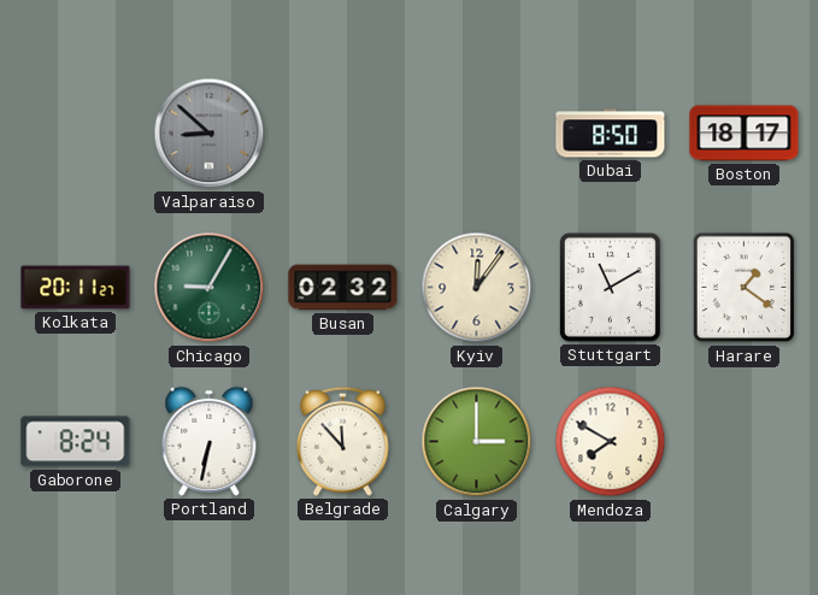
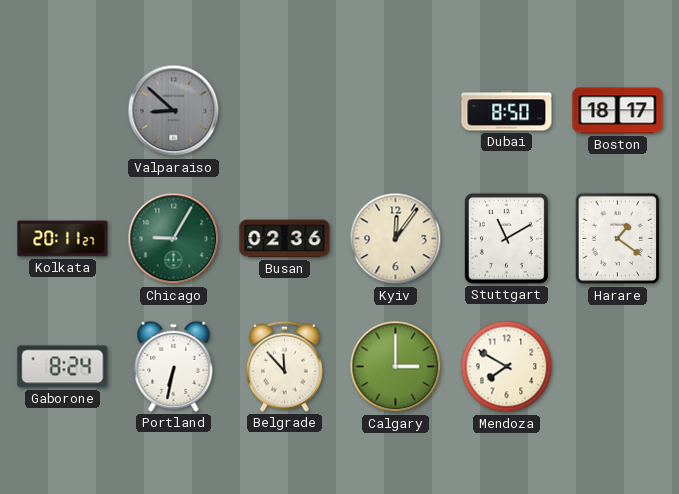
Busan: 02:32 -> 02:36 (285, 239)
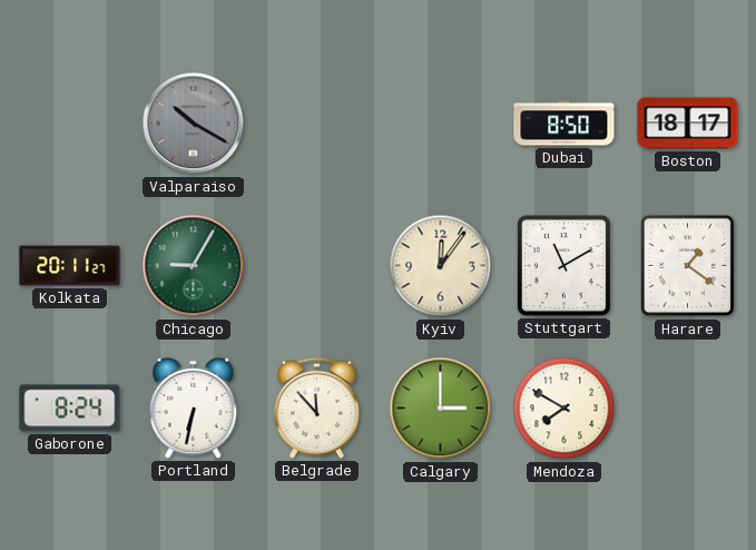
Valparaiso: 8:52 -> 10:20 (194, 124)
Busan: 02:36 -> none (285, 239)
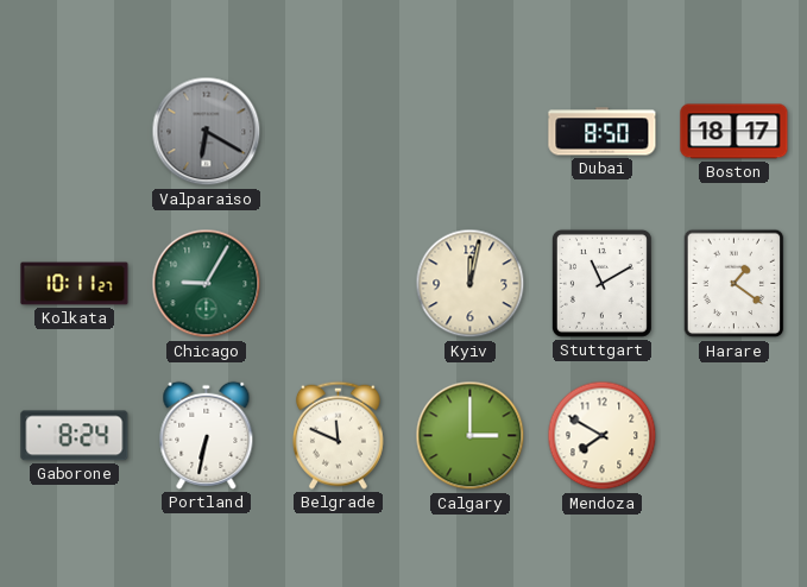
Valparaiso: 10:20 -> 6:20 (207, 132)
Kolkata: 20:11 -> 10:11 (75, 284)
Kyiv: 12:06 -> 12:02 (471, 284)
Belgrade: 11:53 -> 11:49 (338, 435)
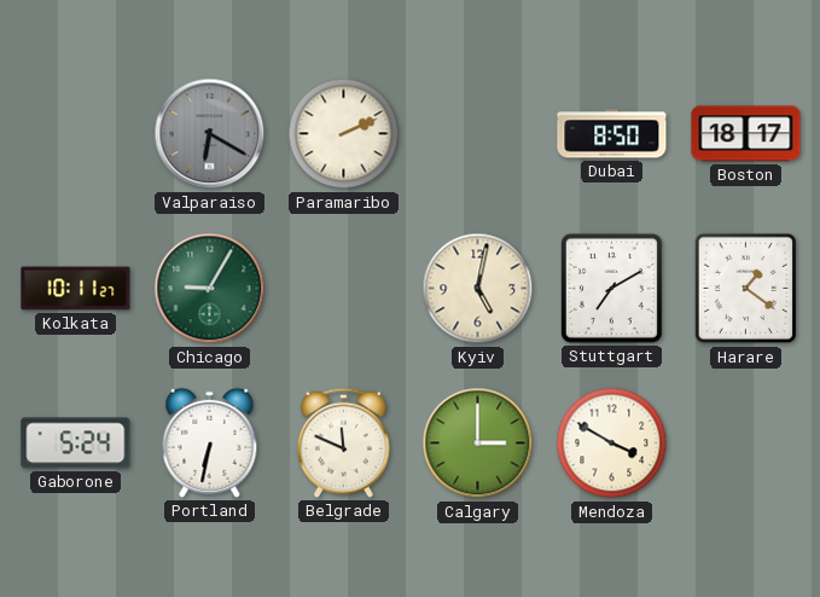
Paramaribo: none -> 2:11 (344, 134)
Kyiv: 12:02 -> 5:02 (478, 289)
Stuttgart: 11:10 -> 7:10 (611, 288)
Gaborone: 8:24 -> 5:24 (76, 444)
Mendoza: 7:50 -> 3:50 (612, 444)
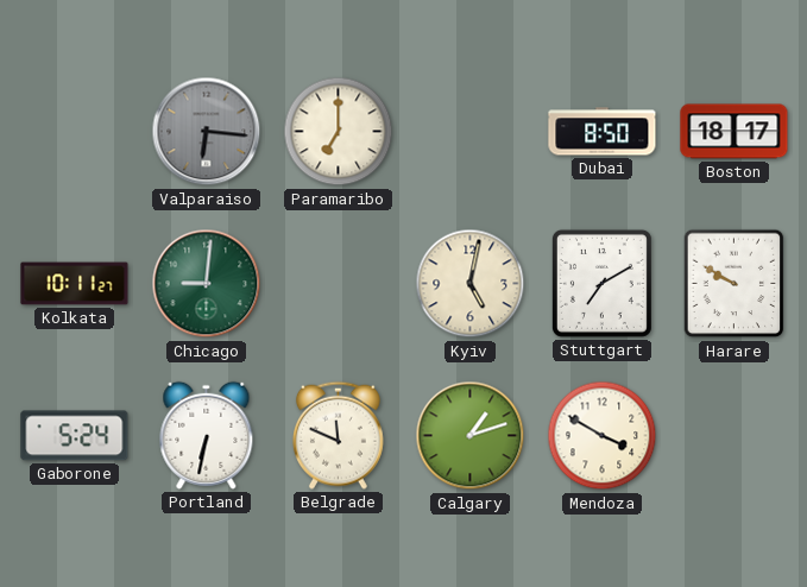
Valparaiso: 6:20 -> 6:16 (207, 132)
Paramaribo: 2:11 -> 7:00 (339, 132)
Chicago: 9:05 -> 9:01 (207, 284)
Harare: 1:21 -> 9:50 (735, 284)
Calgary: 3:00 -> 1:12 (471, 436)
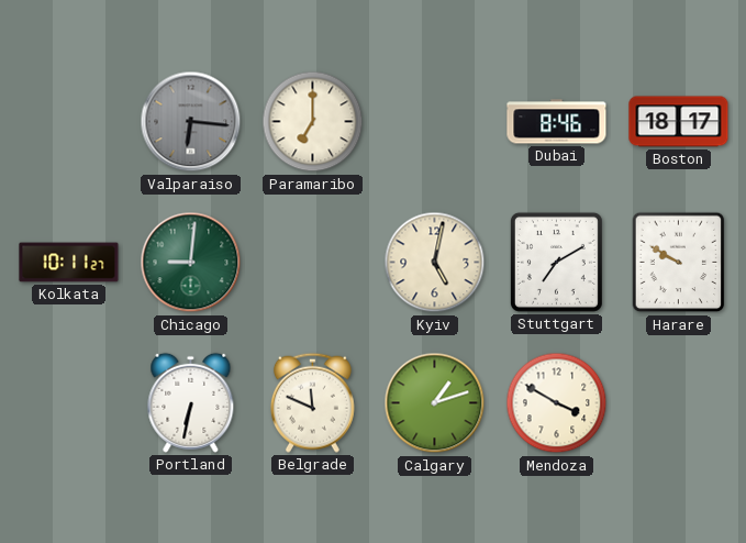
Dubai: 8:50 -> 8:46 (557, 122)
Gaborone: 5:24 -> none (75, 436)
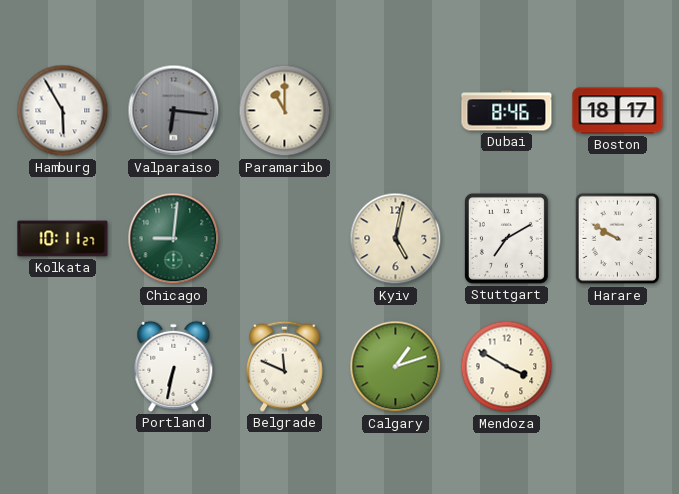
Hamburg: none -> 5:55 (63, 111)
Paramaribo: 7:00 -> 11:00 (285, 111)
